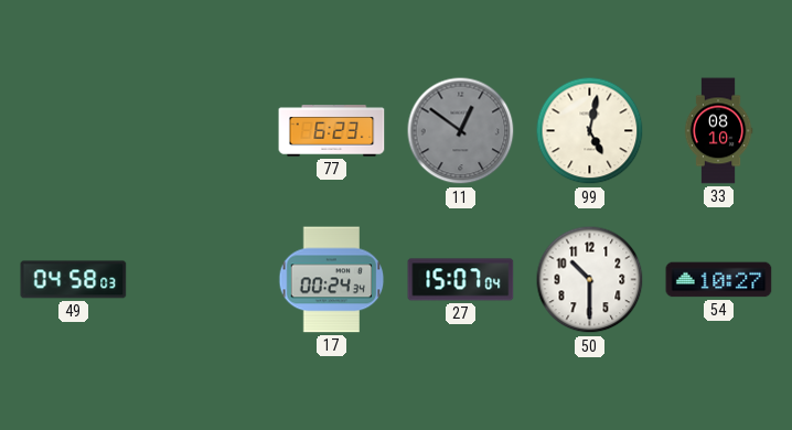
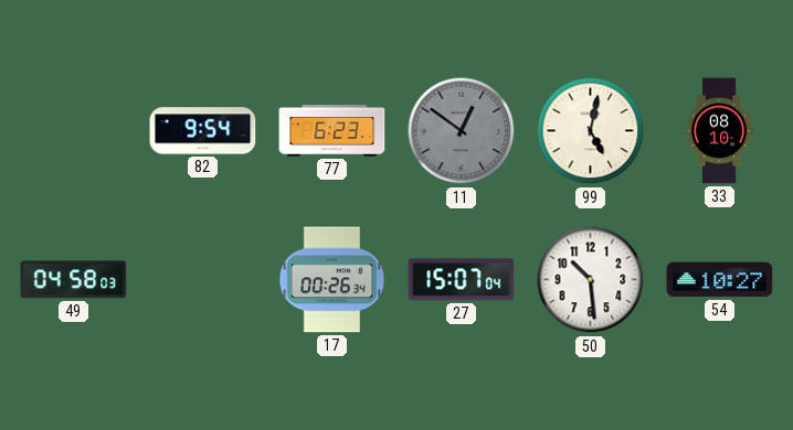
82: none -> 9:54 (203, 131)
17: 00:24 -> 00:26 (332, 280)
50: 10:30 -> 10:29 (591, 280)
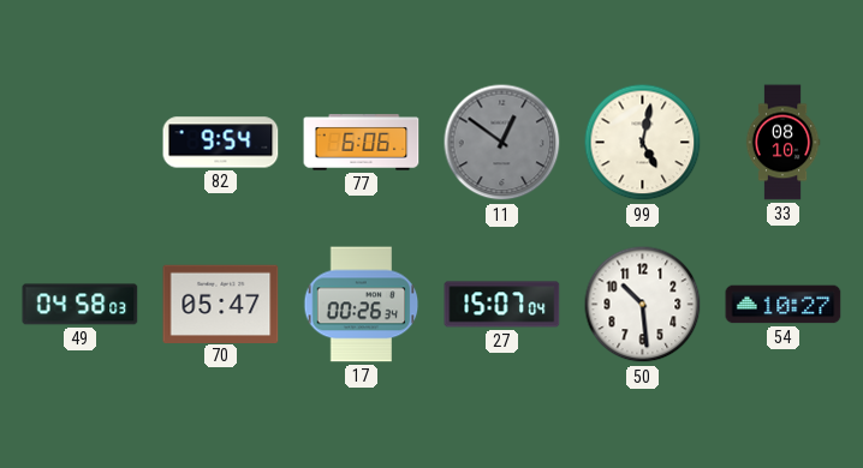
77: 6:23 -> 6:06 (362, 143)
70: none -> 05:47 (221, 304)
